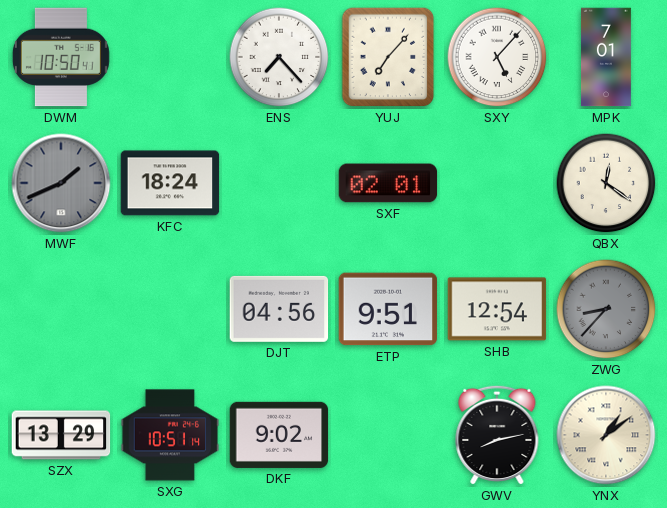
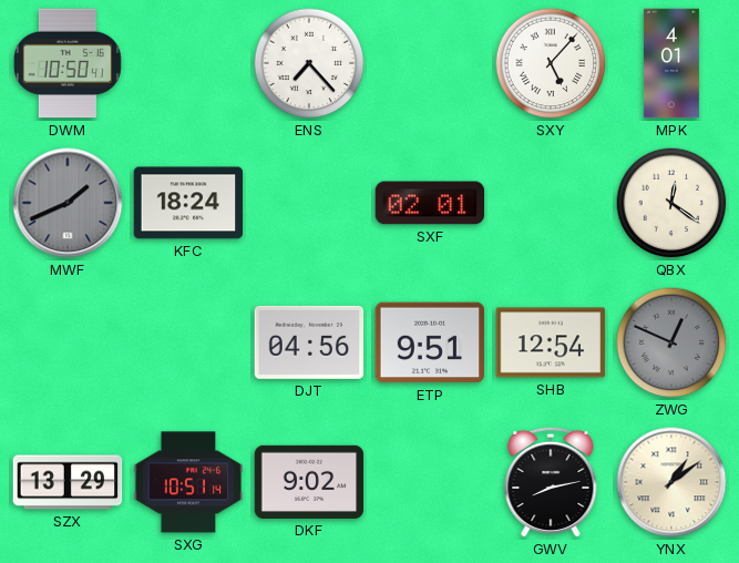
YUJ: 7:07 -> none (388, 57)
MPK: 7:01 -> 4:01 (671, 63)
ZWG: 8:37 -> 12:49 (671, 342)
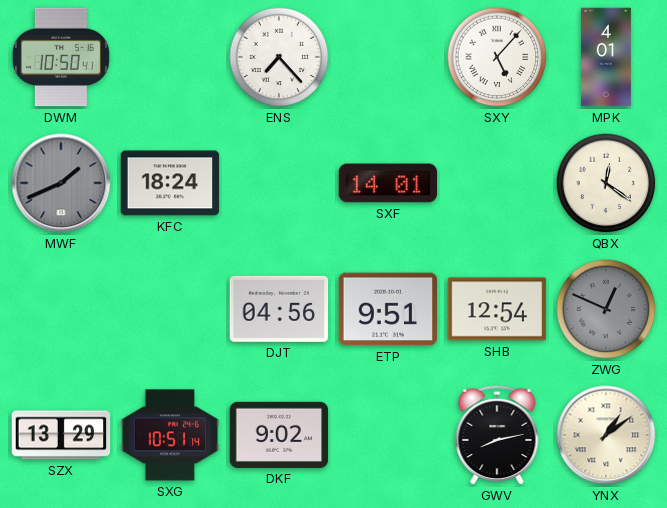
SXF: 02:01 -> 14:01 (388, 183)
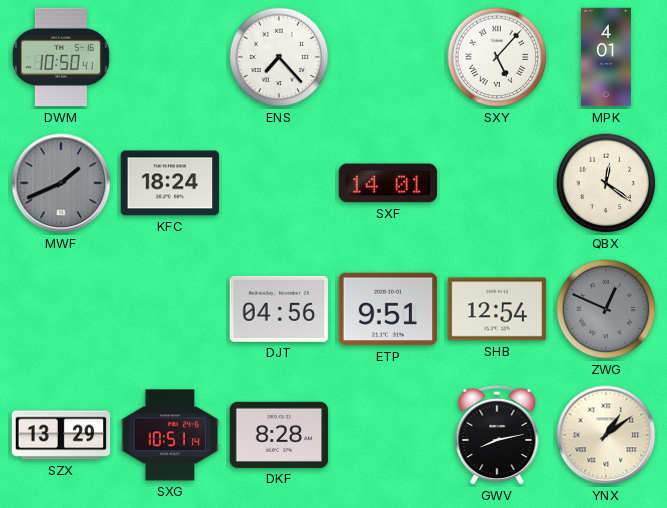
DKF: 9:02 -> 8:28 (279, 435)
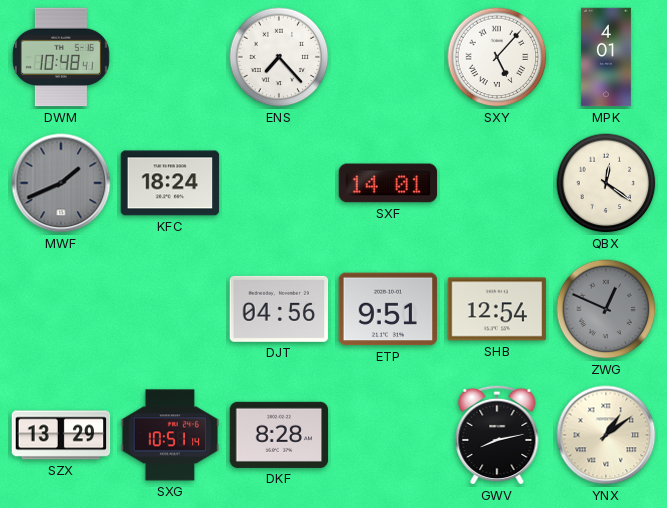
DWM: 10:50 -> 10:48 (61, 57)
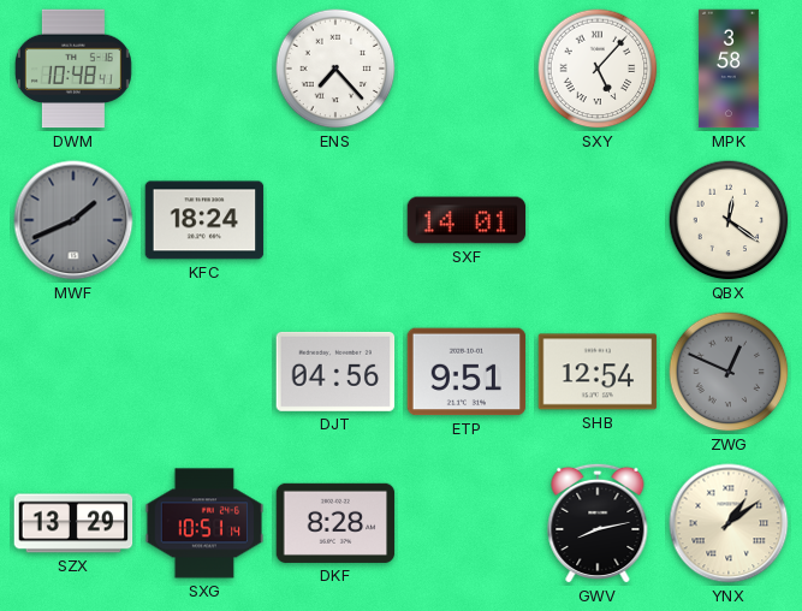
MPK: 4:01 -> 3:58 (729, 69)
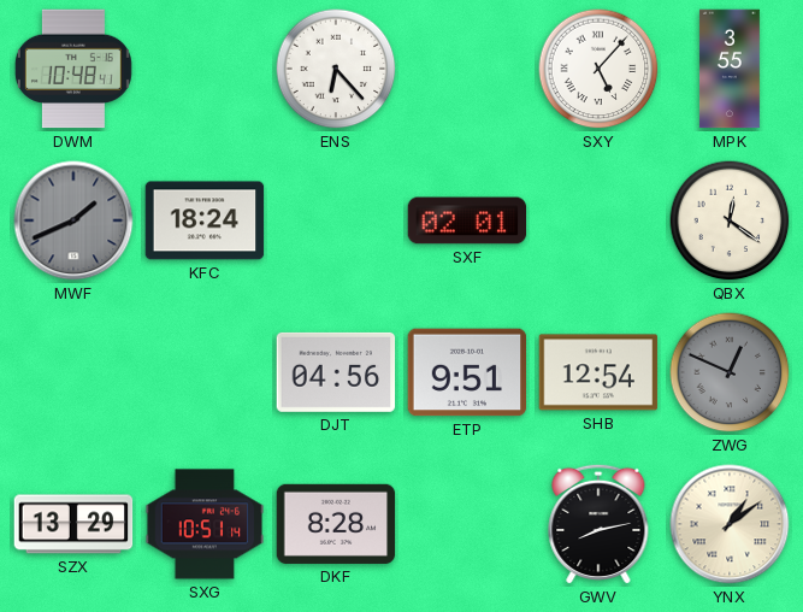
ENS: 7:23 -> 6:23 (336, 69)
MPK: 3:58 -> 3:55 (730, 69)
SXF: 14:01 -> 02:01 (467, 220)
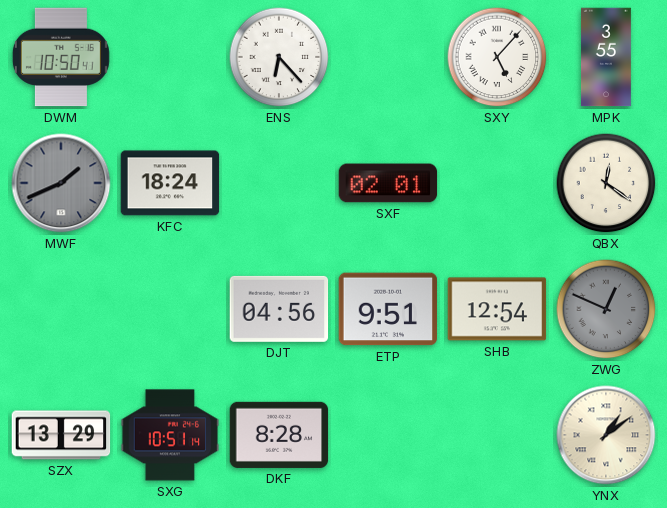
DWM: 10:48 -> 10:50 (61, 57)
GWV: 8:13 -> none (598, 524)
